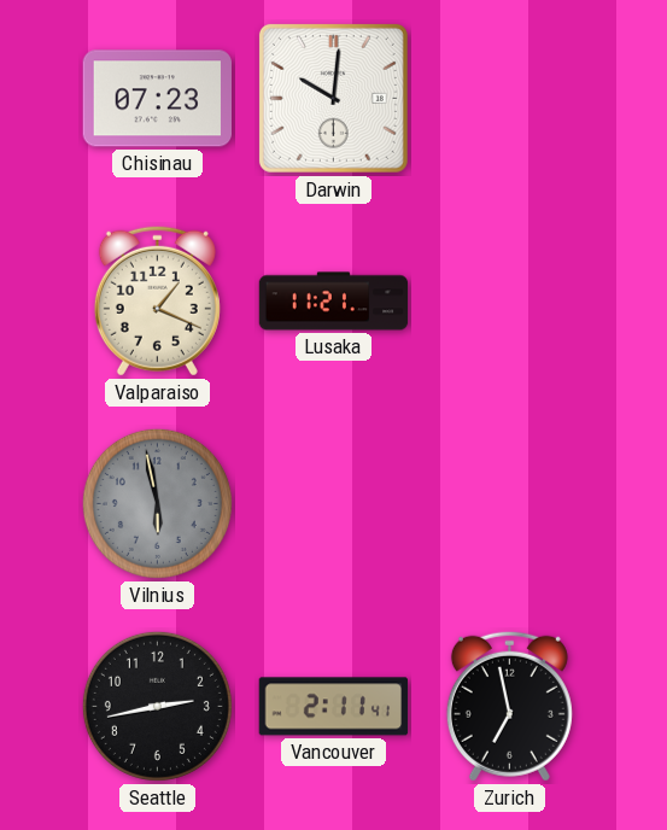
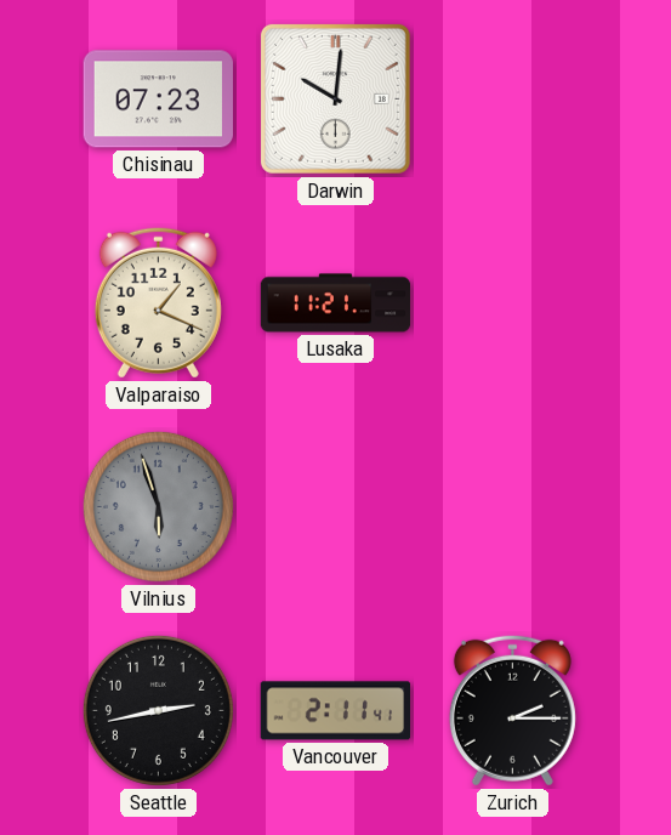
Vilnius: 5:58 -> 5:57 (158, 506)
Zurich: 6:58 -> 2:15 (512, 710)
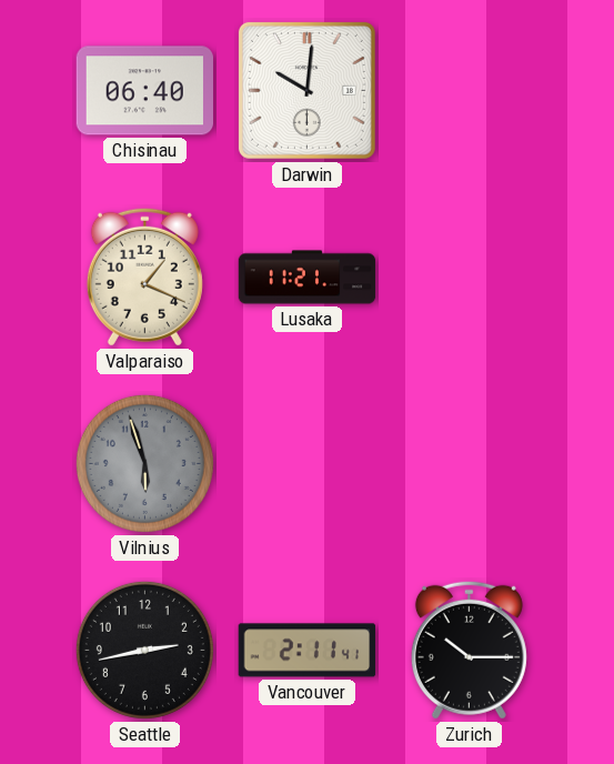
Chisinau: 07:23 -> 06:40 (144, 91)
Zurich: 2:15 -> 10:15 (469, 650)
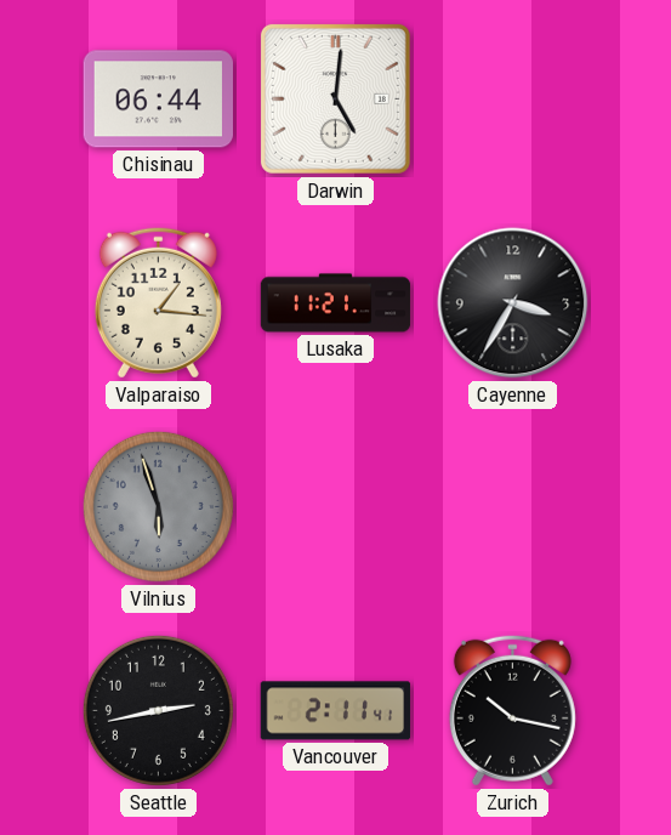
Chisinau: 06:40 -> 06:44 (158, 100)
Darwin: 10:01 -> 5:01 (335, 98)
Valparaiso: 1:19 -> 1:16 (158, 302)
Cayenne: none -> 3:35 (513, 303)
Zurich: 10:15 -> 10:17 (512, 710)
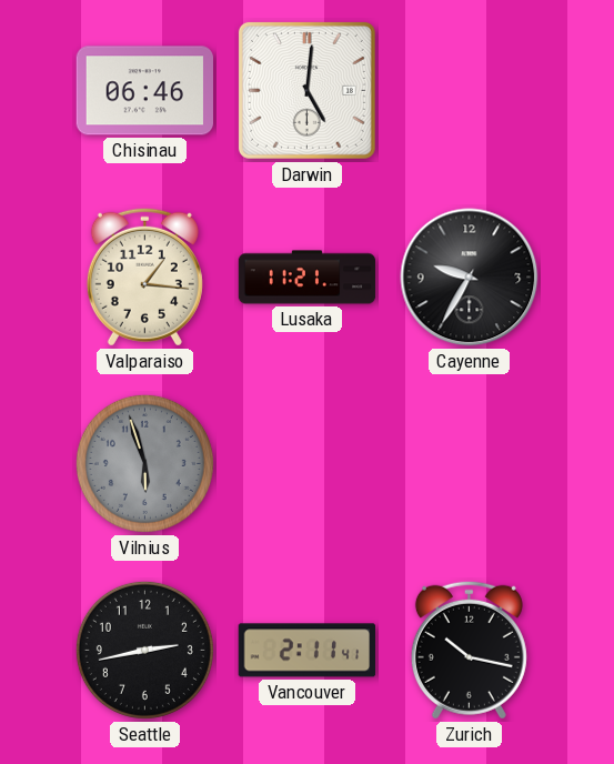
Chisinau: 06:44 -> 06:46 (144, 91)
Cayenne: 3:35 -> 9:35 (470, 278)
